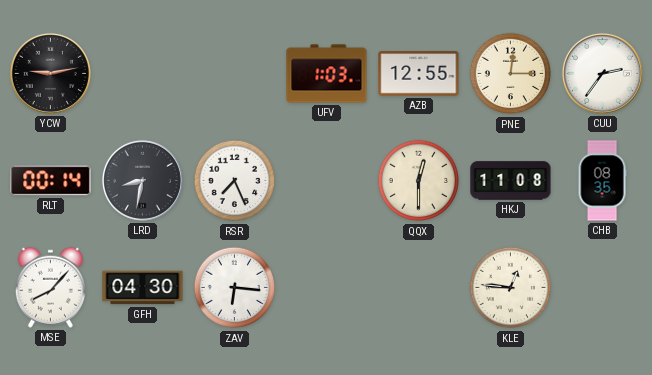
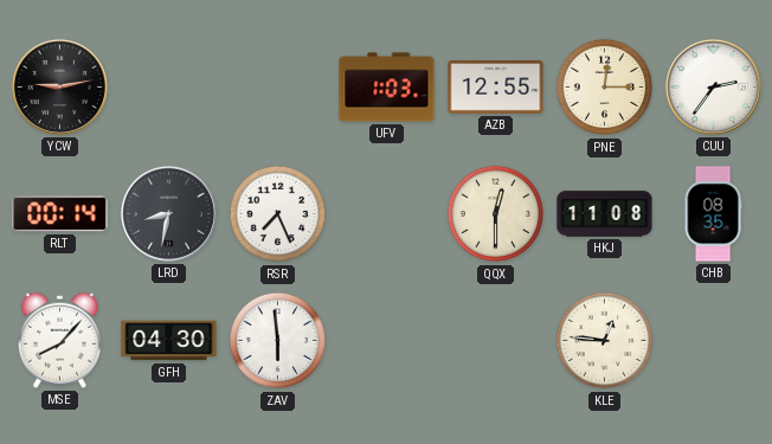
ZAV: 6:16 -> 5:59 (278, 341)
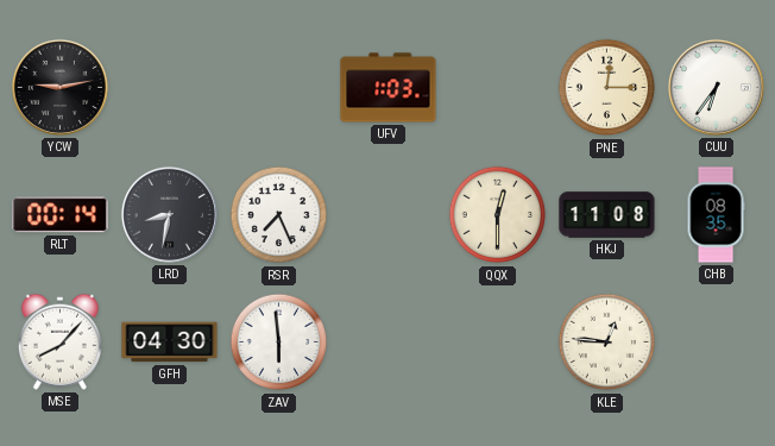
AZB: 12:55 -> none (496, 88)
CUU: 2:36 -> 6:36 (716, 87)
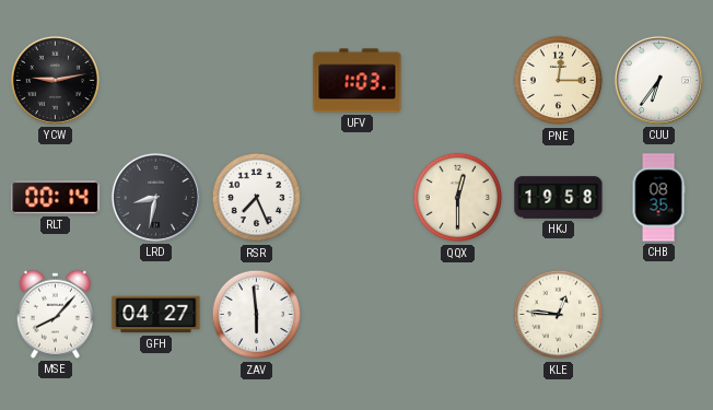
HKJ: 11:08 -> 19:58 (559, 198)
GFH: 04:30 -> 04:27 (156, 315)
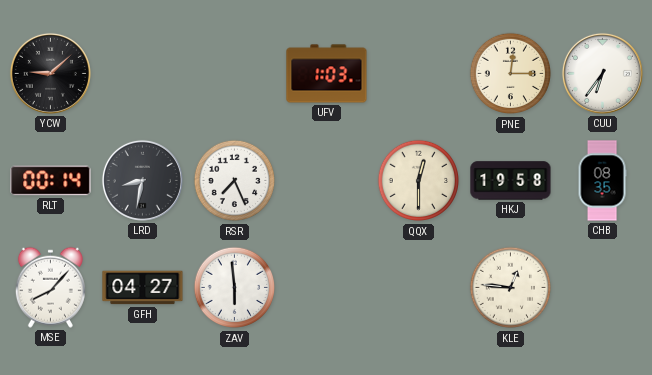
YCW: 9:13 -> 9:08 (50, 73)
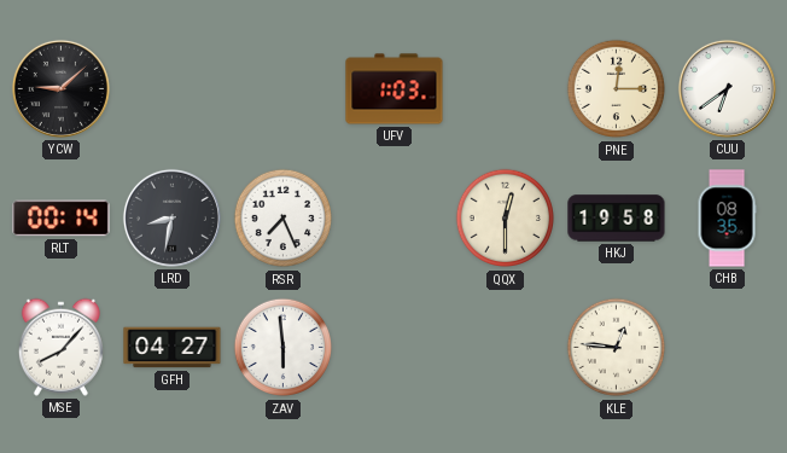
CUU: 6:36 -> 6:39 (727, 88)
